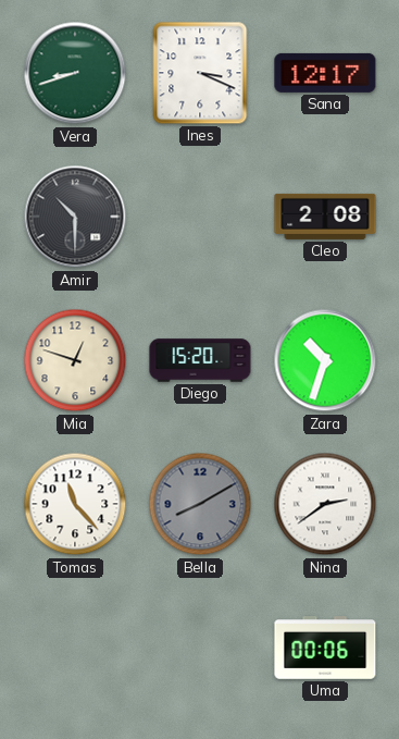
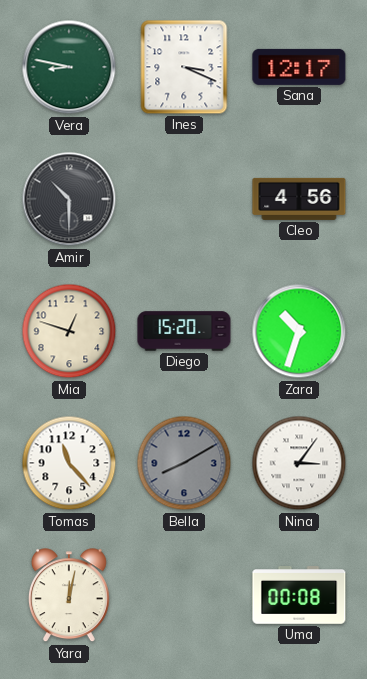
Vera: 8:42 -> 8:47 (69, 67)
Cleo: 2:08 -> 4:56 (299, 199)
Nina: 2:39 -> 3:06 (299, 463)
Yara: none -> 12:02 (69, 596)
Uma: 00:06 -> 00:08 (299, 596)
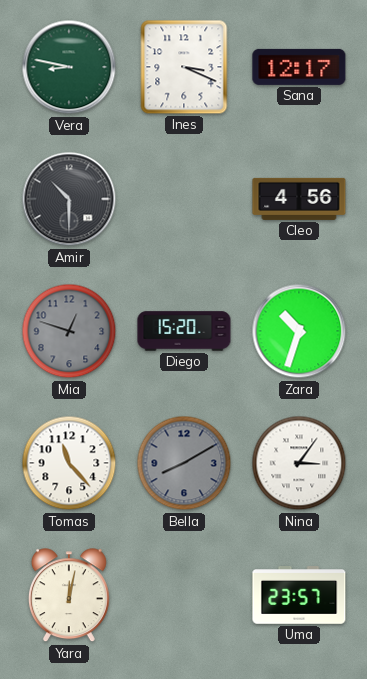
Mia dial: cream -> grey (69, 331)
Uma: 00:08 -> 23:57 (299, 596)
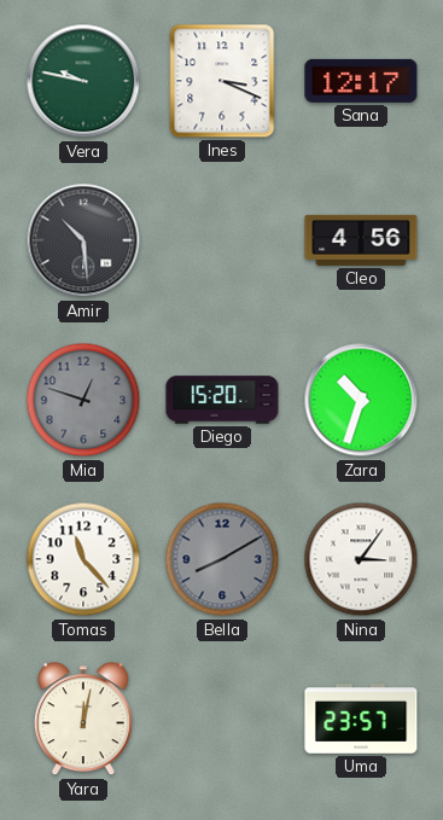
Vera: 8:47 -> 9:47 (83, 81)
Amir: 10:30 -> 10:29 (83, 240)
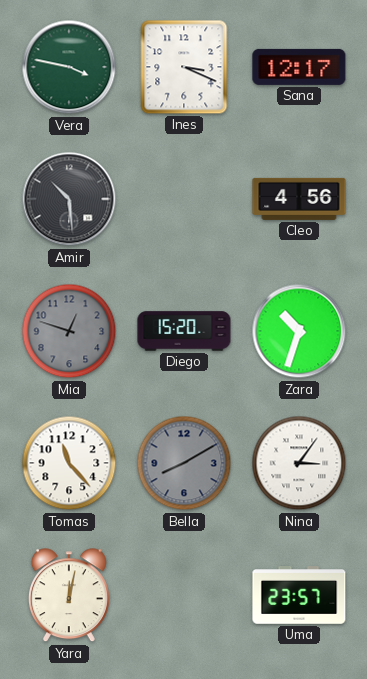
Vera: 9:47 -> 3:47 (69, 67)
